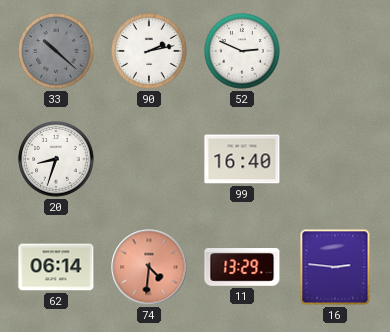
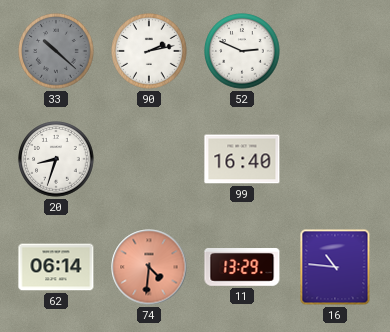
16: 2:46 -> 10:46 (335, 267)
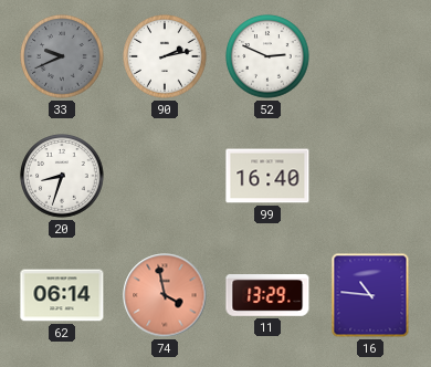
33: 10:22 -> 9:41 (62, 56)
74: 4:31 -> 3:58 (165, 295)
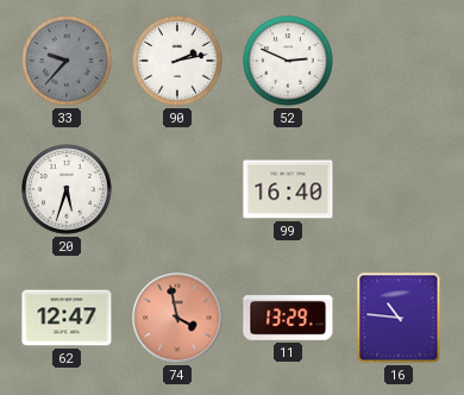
33: 9:41 -> 9:37 (67, 61)
20: 8:33 -> 5:33 (67, 189)
62: 06:14 -> 12:47 (67, 318)
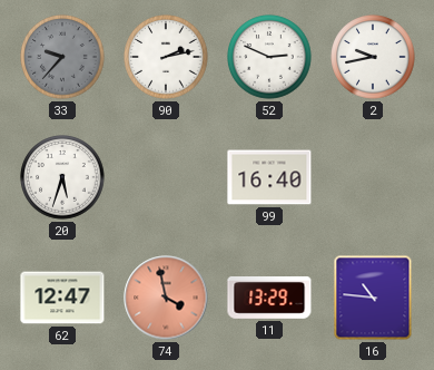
2: none -> 9:43 (373, 57)
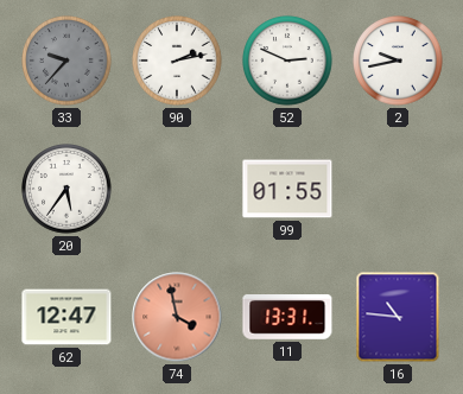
20: 5:33 -> 5:36 (66, 189)
99: 16:40 -> 01:55 (287, 189)
11: 13:29 -> 13:31 (287, 318)
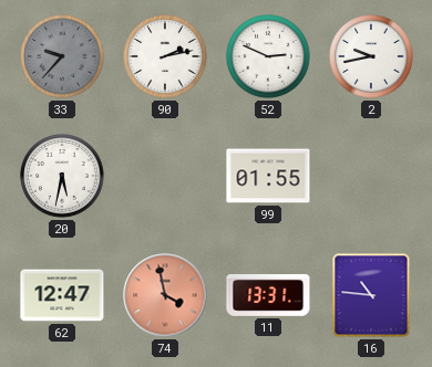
20: 5:36 -> 5:32 (62, 176)
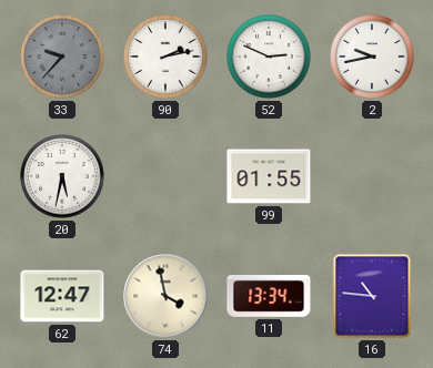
74 dial: salmon -> cream (165, 296)
11: 13:31 -> 13:34 (269, 297)
